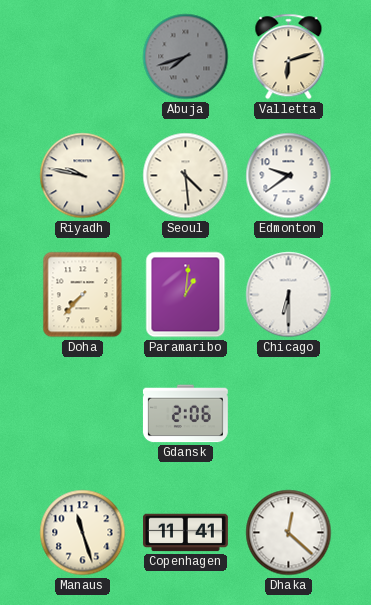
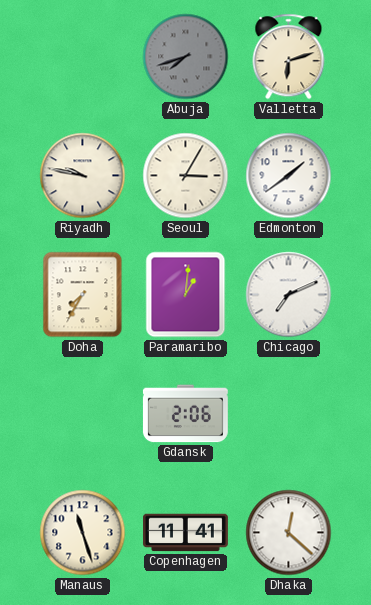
Seoul: 4:29 -> 3:05 (186, 176)
Edmonton: 9:39 -> 1:39 (289, 176)
Doha: 7:37 -> 7:35 (83, 295)
Chicago: 6:30 -> 7:11 (289, 295)
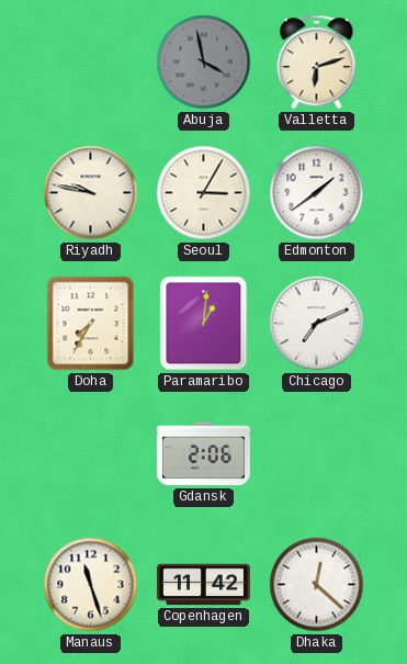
Abuja: 7:42 -> 3:58 (204, 63)
Copenhagen: 11:41 -> 11:42 (204, 585)
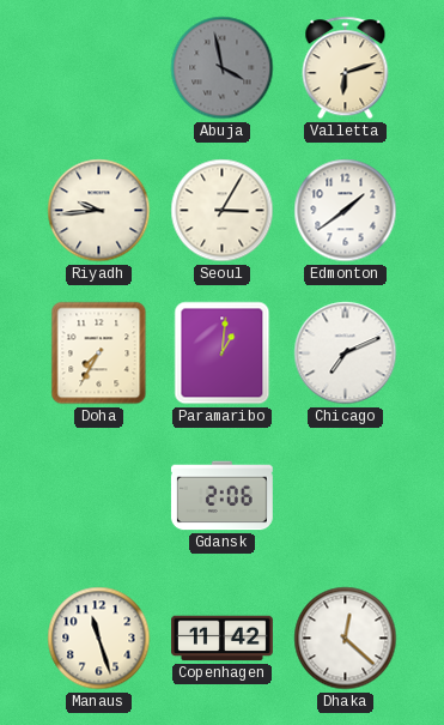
Riyadh: 9:47 -> 9:44 (99, 211)
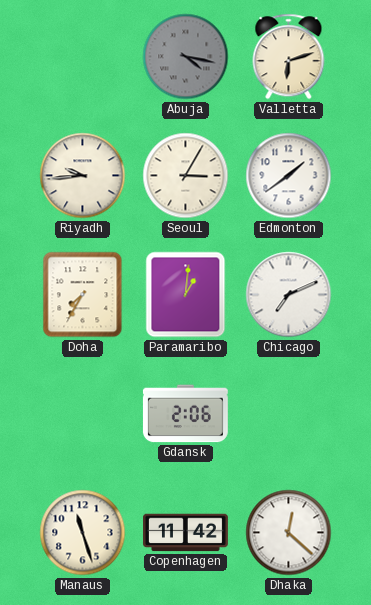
Abuja: 3:58 -> 4:17 (186, 57)
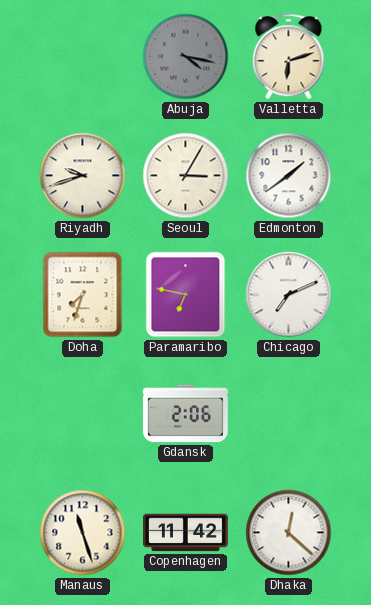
Riyadh: 9:44 -> 9:42 (83, 176)
Doha: 7:35 -> 7:33 (83, 295)
Paramaribo: 1:01 -> 6:47 (186, 295)
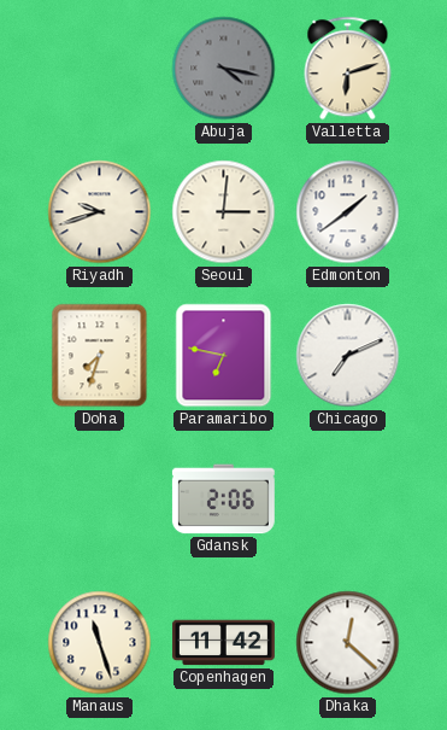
Seoul: 3:05 -> 3:01 (224, 212)
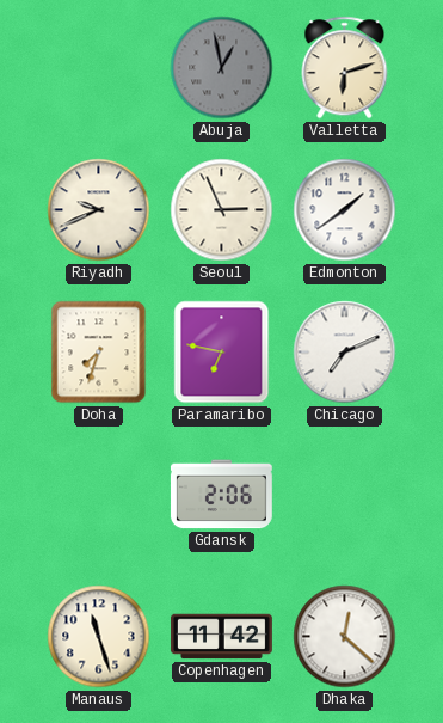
Abuja: 4:17 -> 12:58 (222, 68)
Riyadh: 9:42 -> 9:41 (99, 210)
Seoul: 3:01 -> 2:56 (222, 210)
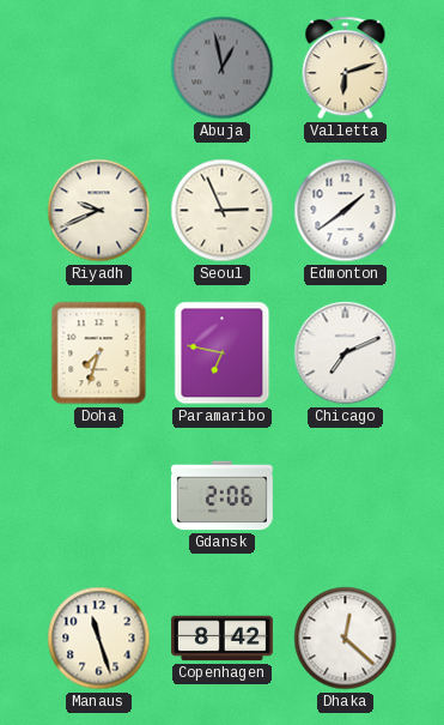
Copenhagen: 11:42 -> 8:42 (223, 639)
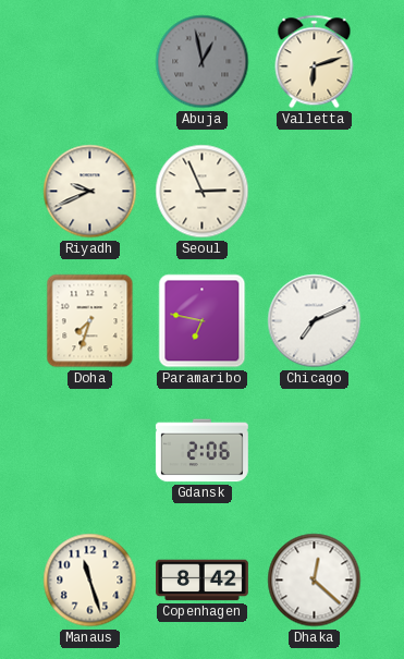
Edmonton: 1:39 -> none (346, 211)
